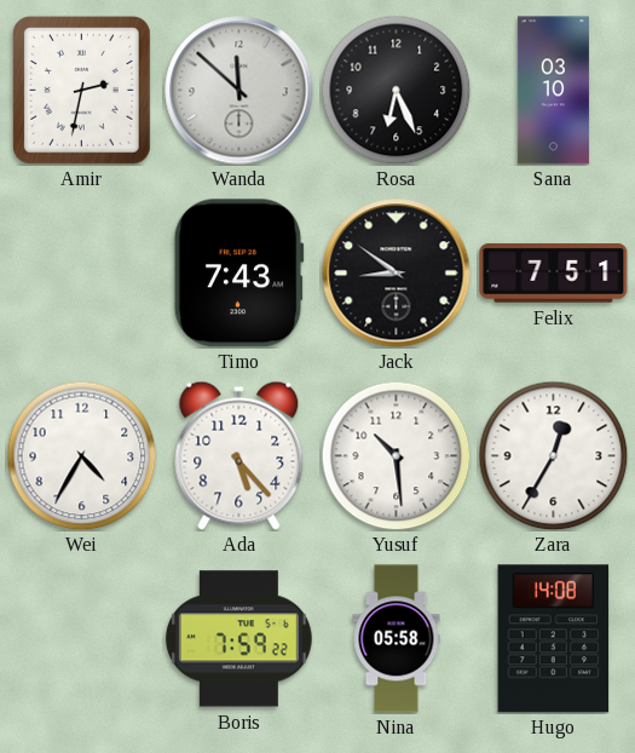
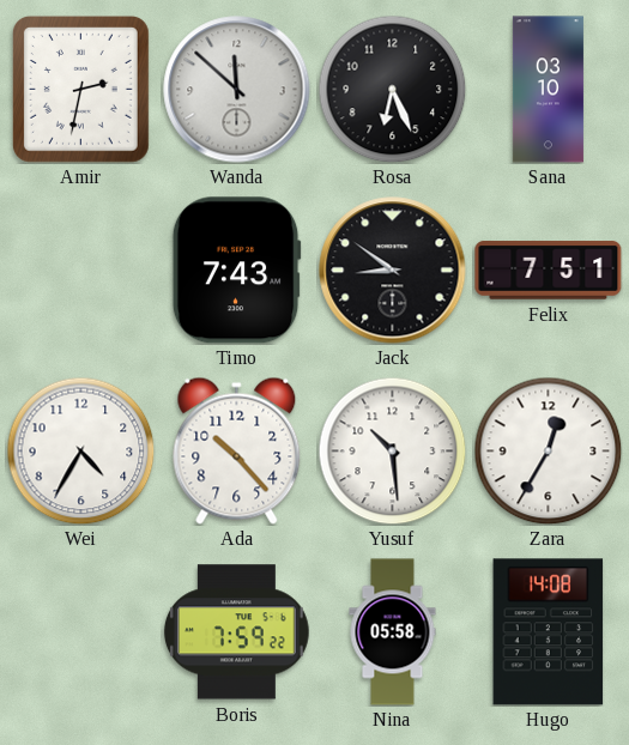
Ada: 5:23 -> 10:23 (237, 450)
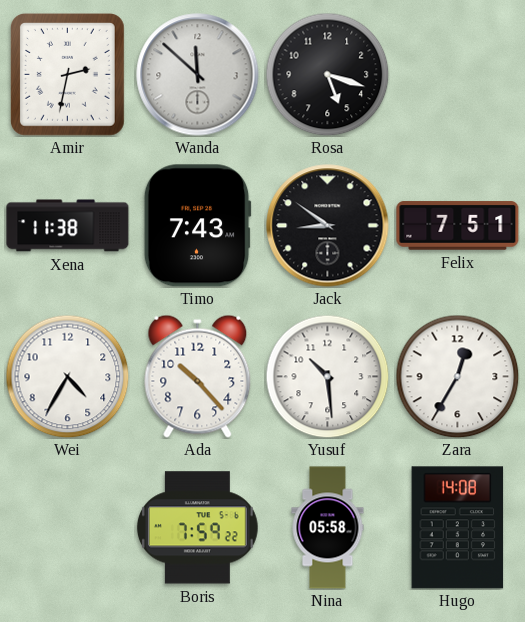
Rosa: 6:26 -> 5:18 (327, 74)
Sana: 03:10 -> none (548, 90)
Xena: none -> 11:38 (68, 226)
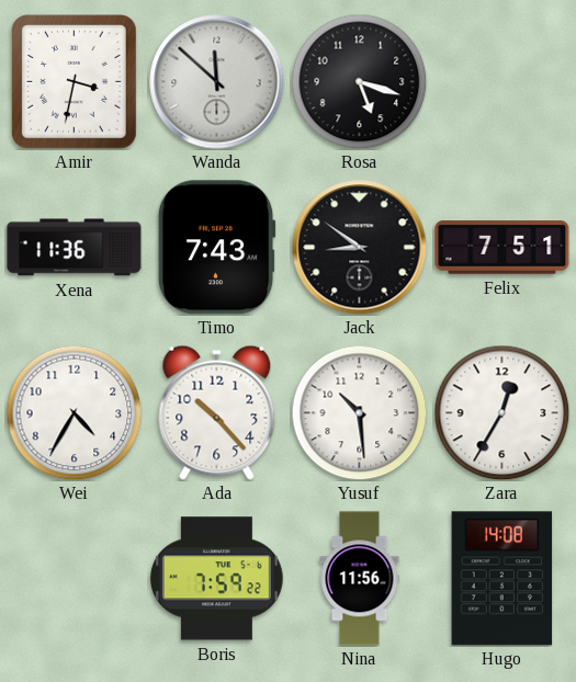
Amir: 2:32 -> 3:32 (74, 81)
Xena: 11:38 -> 11:36 (75, 248)
Nina: 05:58 -> 11:56 (360, 579)
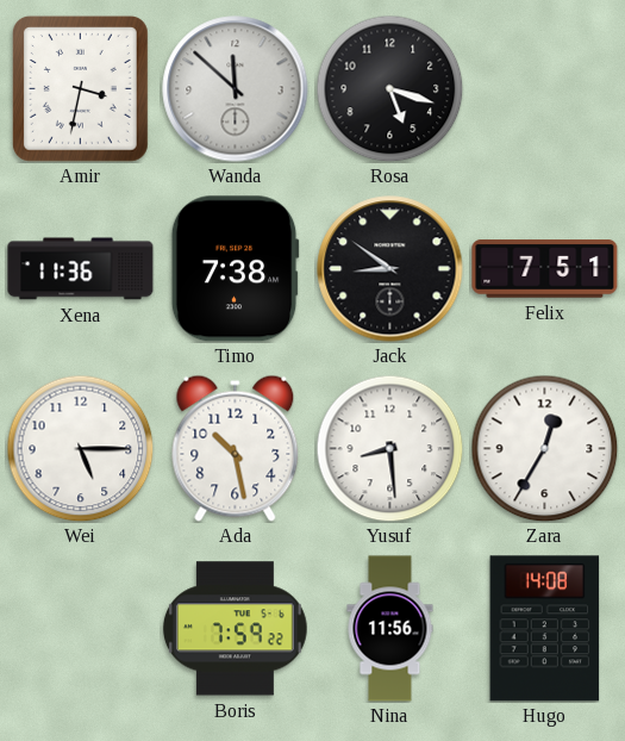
Timo: 7:43 -> 7:38 (235, 269)
Wei: 4:35 -> 5:15 (80, 448)
Ada: 10:23 -> 10:28 (236, 448)
Yusuf: 10:29 -> 8:29 (389, 448)
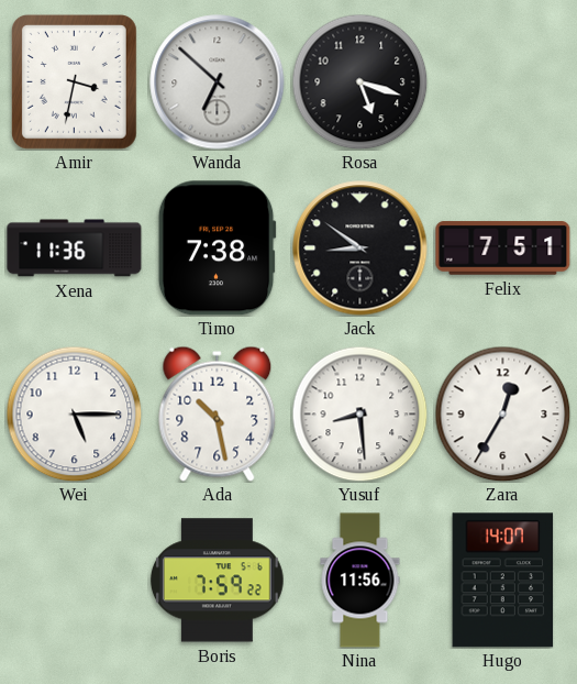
Wanda: 11:52 -> 6:52 (218, 82)
Hugo: 14:08 -> 14:07 (503, 581)
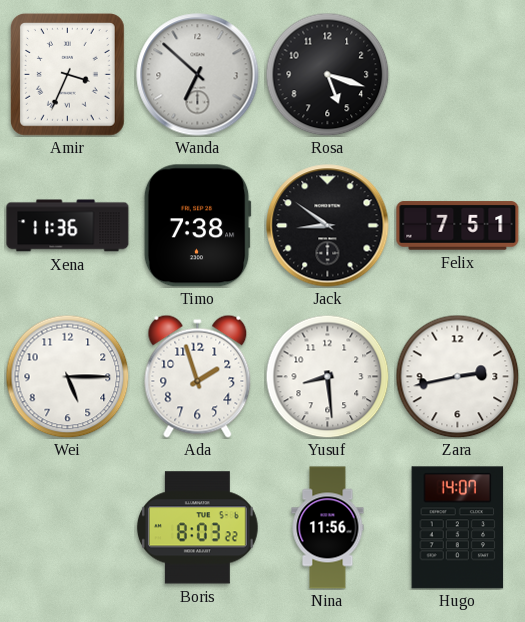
Amir: 3:32 -> 3:34 (67, 74)
Ada: 10:28 -> 1:57 (198, 376)
Zara: 12:35 -> 2:43 (457, 376)
Boris: 7:59 -> 8:03 (197, 528)
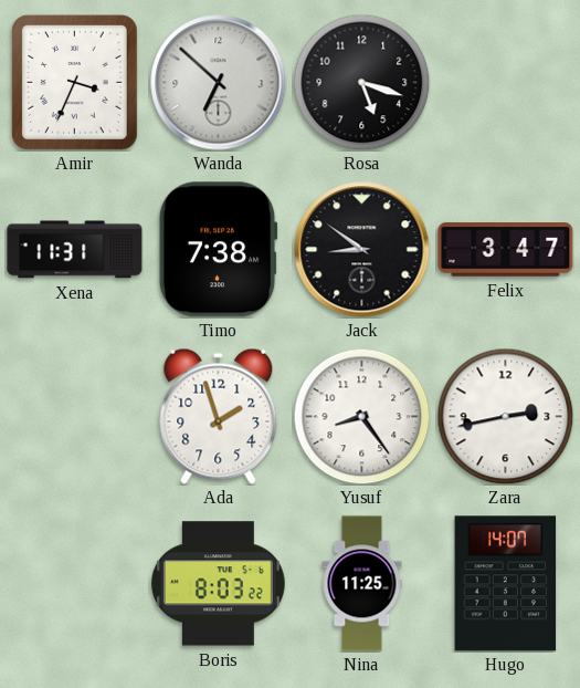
Xena: 11:36 -> 11:31 (75, 250)
Felix: 7:51 -> 3:47 (506, 250)
Wei: 5:15 -> none (67, 376)
Yusuf: 8:29 -> 8:24 (361, 416)
Nina: 11:56 -> 11:25 (362, 584)
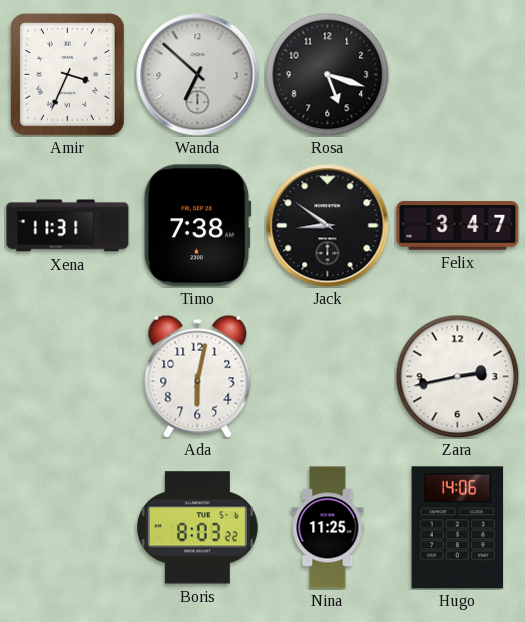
Ada: 1:57 -> 6:02 (198, 376)
Yusuf: 8:24 -> none (361, 416)
Hugo: 14:07 -> 14:06 (458, 528)
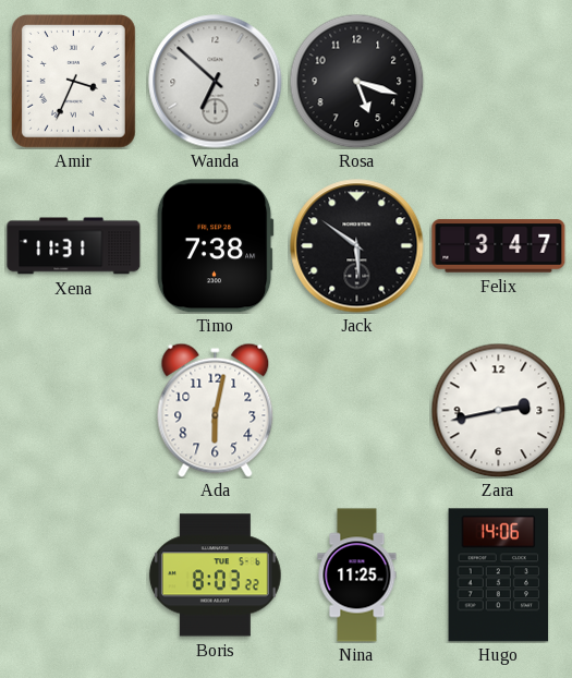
Jack: 8:51 -> 5:51 (357, 246)
